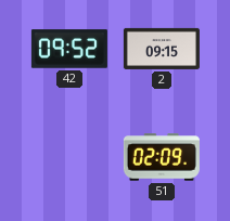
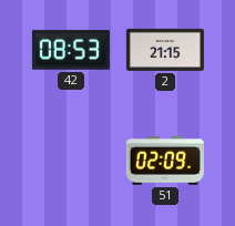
42: 09:52 -> 08:53 (71, 50)
2: 09:15 -> 21:15 (165, 50)
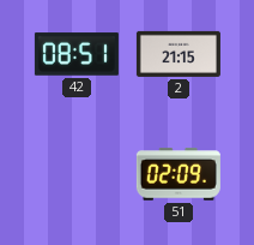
42: 08:53 -> 08:51 (77, 54)
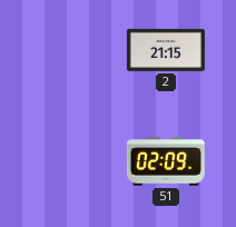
42: 08:51 -> none (77, 54)
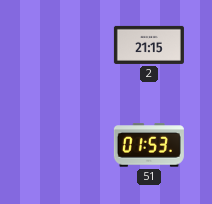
51: 02:09 -> 01:53 (149, 145)
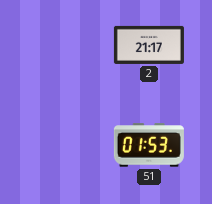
2: 21:15 -> 21:17 (149, 45)
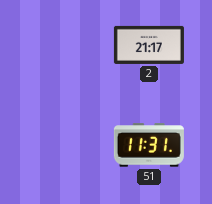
51: 01:53 -> 11:31 (149, 145)
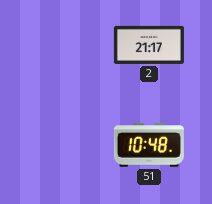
51: 11:31 -> 10:48 (149, 145)
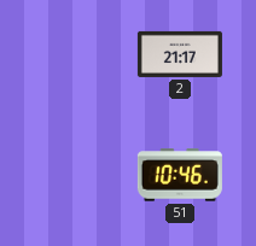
51: 10:48 -> 10:46 (180, 175)
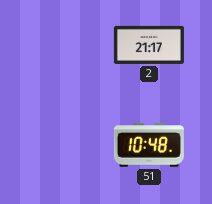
51: 10:46 -> 10:48 (149, 145)
